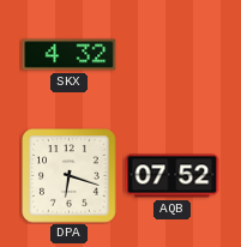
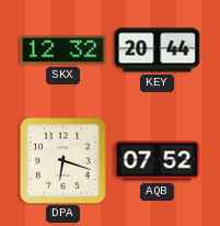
SKX: 4:32 -> 12:32 (63, 50)
KEY: none -> 20:44 (158, 50)
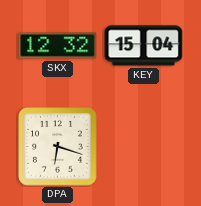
KEY: 20:44 -> 15:04 (144, 46)
AQB: 07:52 -> none (158, 161)
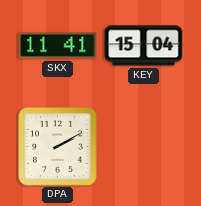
SKX: 12:32 -> 11:41 (58, 46)
DPA: 6:18 -> 2:10 (58, 147)
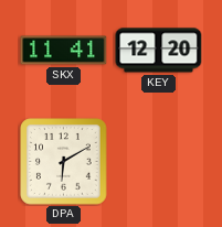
KEY: 15:04 -> 12:20 (159, 51)
DPA: 2:10 -> 6:10 (64, 162)
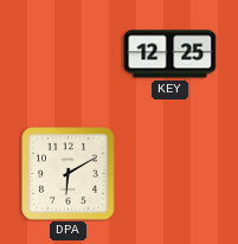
SKX: 11:41 -> none (64, 51)
KEY: 12:20 -> 12:25 (171, 54)
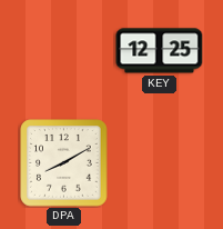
DPA: 6:10 -> 8:10 (64, 163)
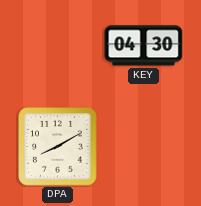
KEY: 12:25 -> 04:30 (144, 46)
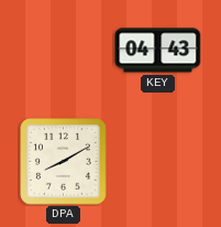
KEY: 04:30 -> 04:43 (158, 51)
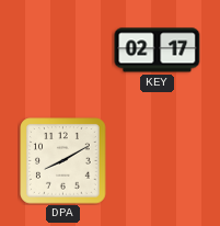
KEY: 04:43 -> 02:17 (158, 50)
